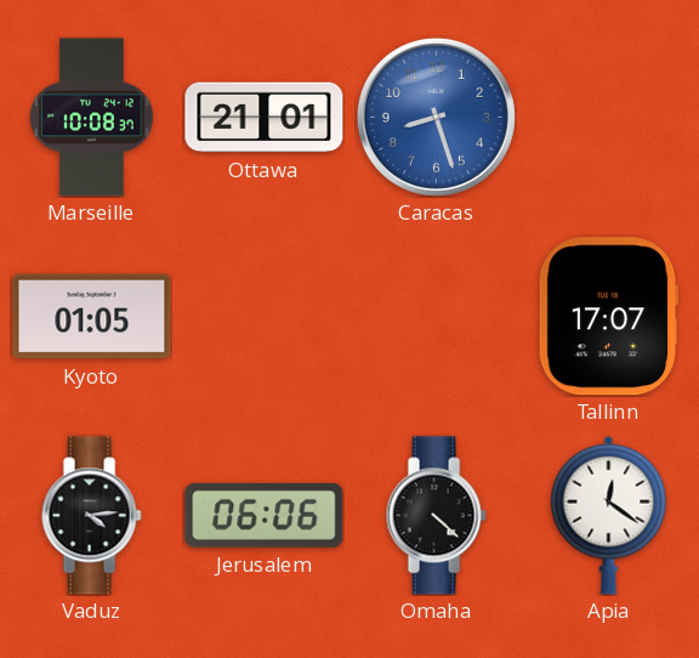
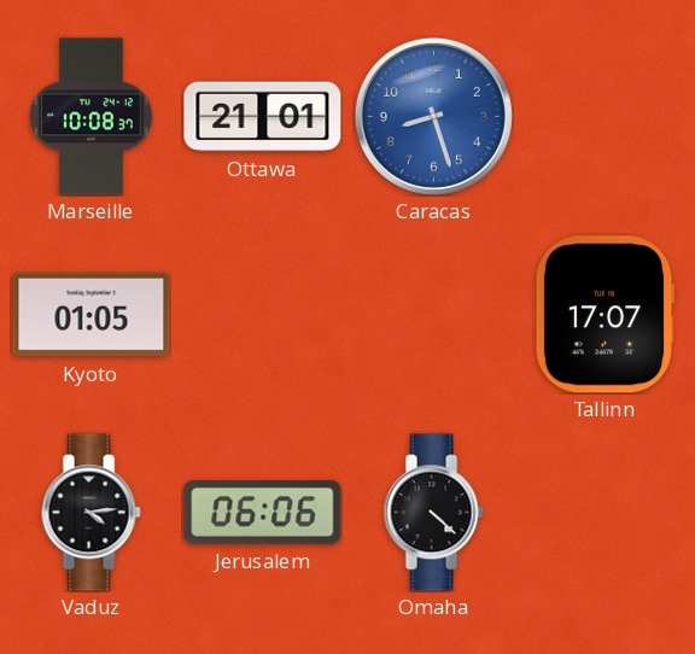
Apia: 12:21 -> none (609, 515)
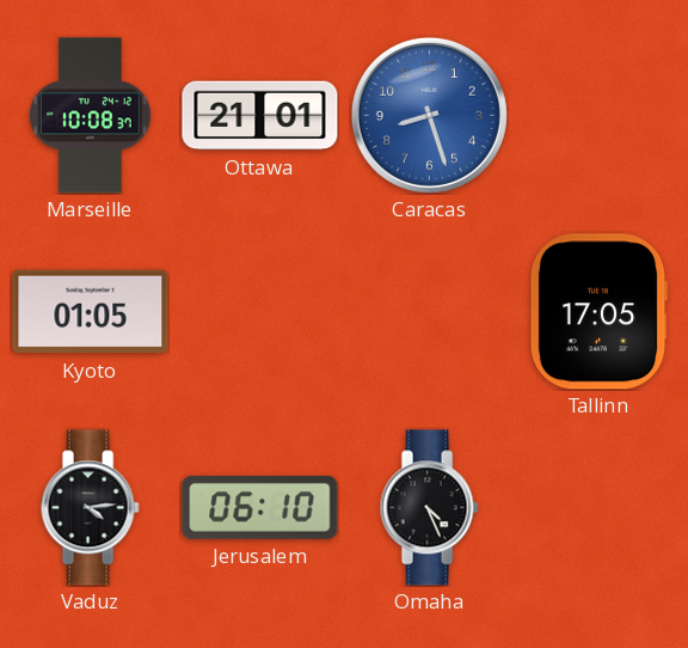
Tallinn: 17:07 -> 17:05 (598, 312)
Jerusalem: 06:06 -> 06:10 (260, 507)
Omaha: 4:22 -> 4:26 (429, 508)
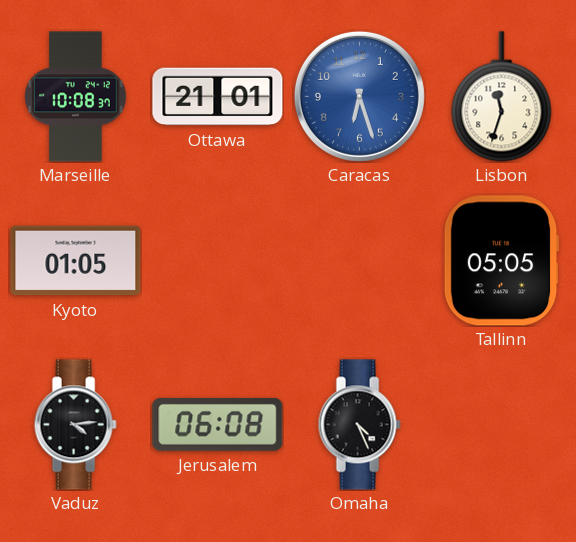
Caracas: 8:27 -> 6:27 (359, 96)
Lisbon: none -> 11:33 (502, 97)
Tallinn: 17:05 -> 05:05 (501, 261)
Jerusalem: 06:10 -> 06:08 (218, 424)
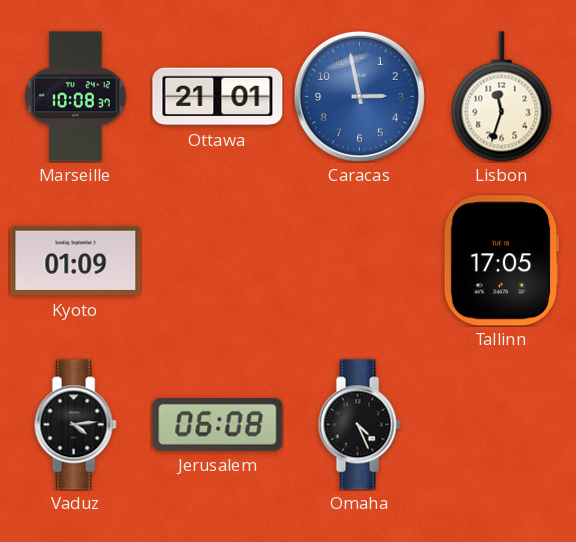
Caracas: 6:27 -> 2:58 (359, 96)
Kyoto: 01:05 -> 01:09 (76, 261)
Tallinn: 05:05 -> 17:05 (501, 261)
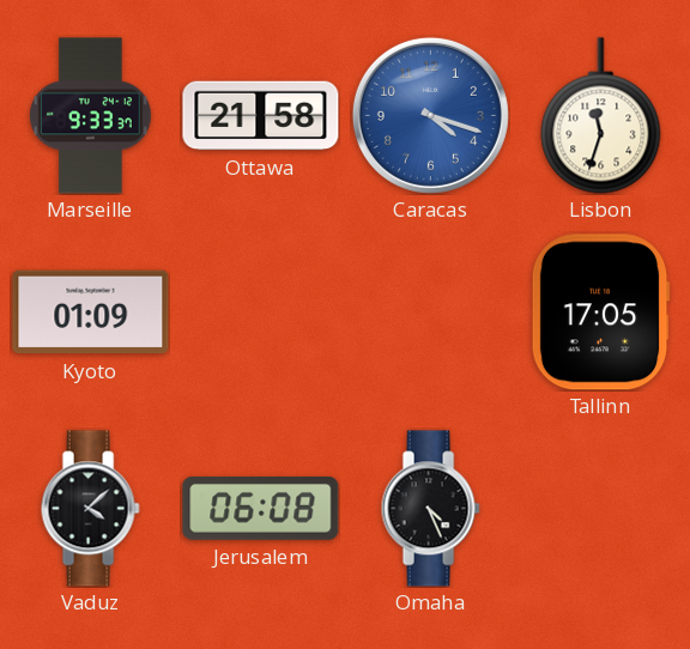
Marseille: 10:08 -> 9:33 (91, 116)
Ottawa: 21:01 -> 21:58 (261, 116)
Caracas: 2:58 -> 4:18 (430, 115)
Vaduz: 4:14 -> 4:08 (90, 509)
